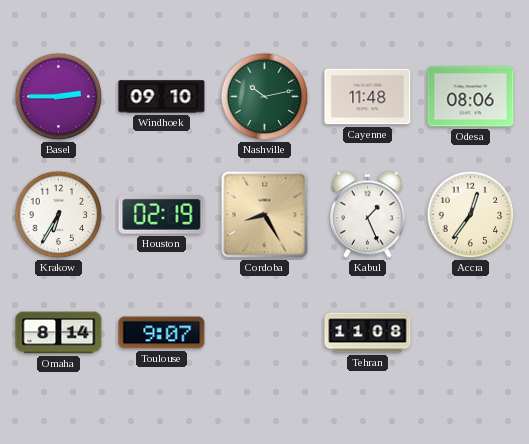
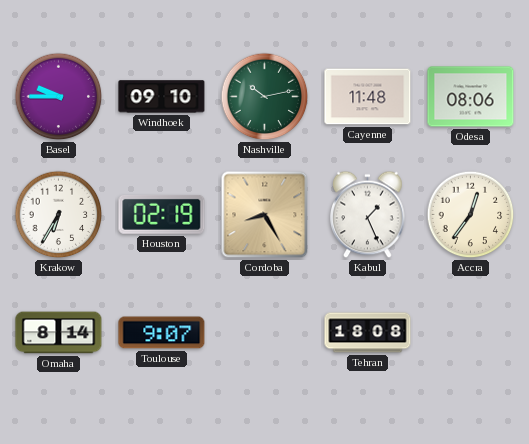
Basel: 2:45 -> 9:45 (59, 97)
Tehran: 11:08 -> 18:08 (368, 333)
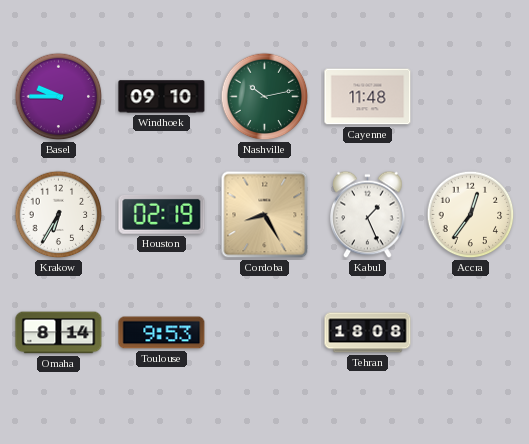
Odesa: 08:06 -> none (471, 97)
Toulouse: 9:07 -> 9:53 (162, 333)
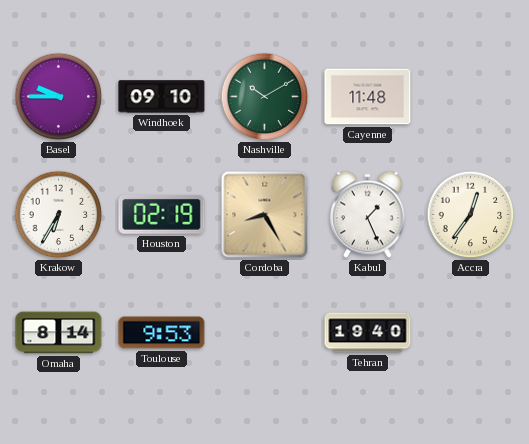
Nashville: 10:13 -> 10:10 (265, 97)
Tehran: 18:08 -> 19:40 (368, 333)
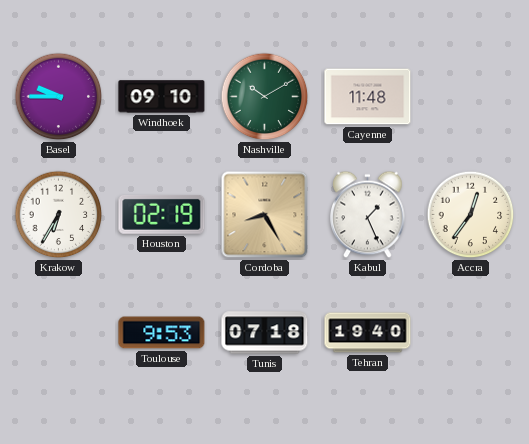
Omaha: 8:14 -> none (59, 333)
Tunis: none -> 07:18 (265, 333)
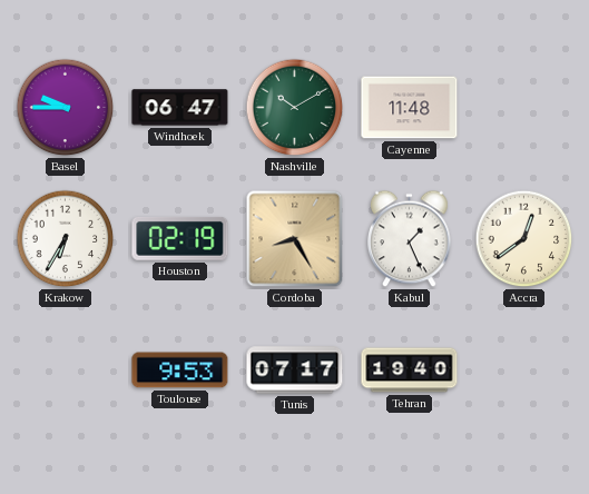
Windhoek: 09:10 -> 06:47 (180, 108)
Accra: 12:36 -> 12:39 (524, 239)
Tunis: 07:18 -> 07:17 (295, 370)
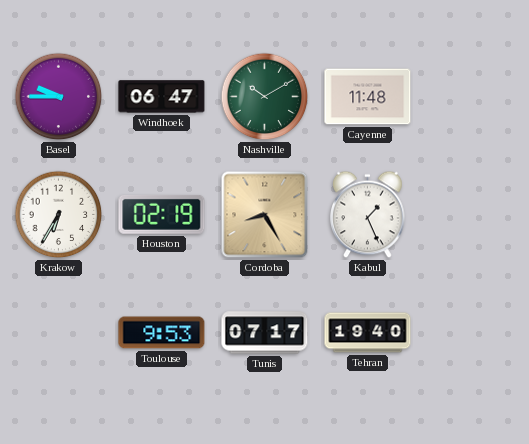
Accra: 12:39 -> none (524, 239)
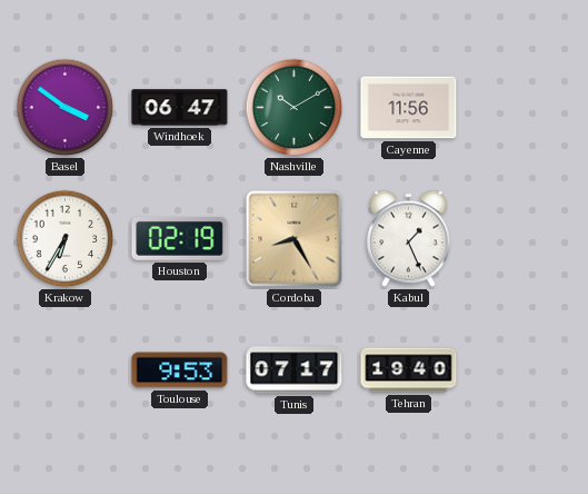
Basel: 9:45 -> 3:51 (66, 108)
Cayenne: 11:48 -> 11:56 (409, 108)
